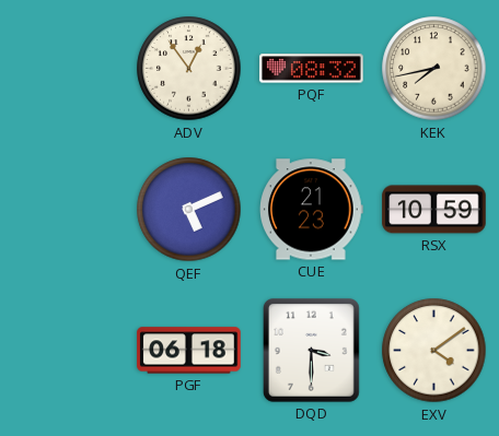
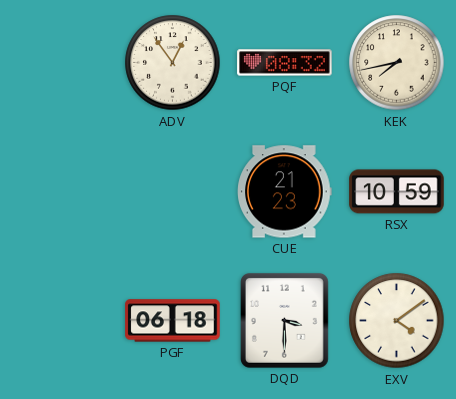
QEF: 5:11 -> none (189, 210)
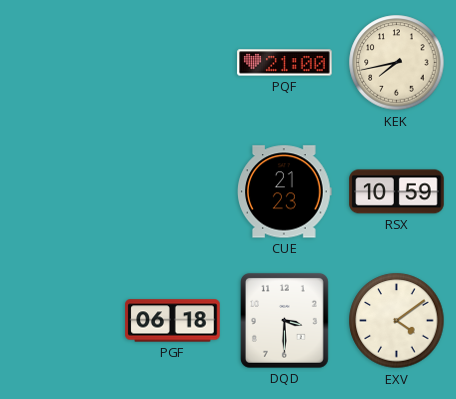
ADV: 12:54 -> none (173, 63)
PQF: 08:32 -> 21:00 (285, 63)
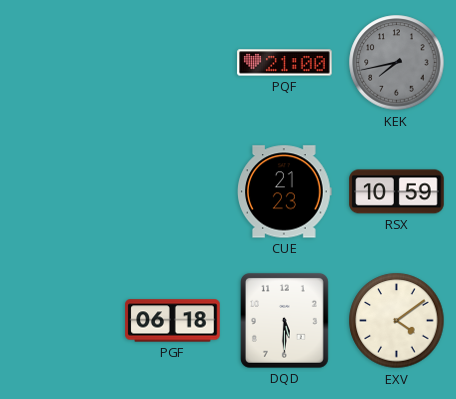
KEK dial: cream -> grey (397, 63)
DQD: 3:30 -> 5:30 (284, 320)
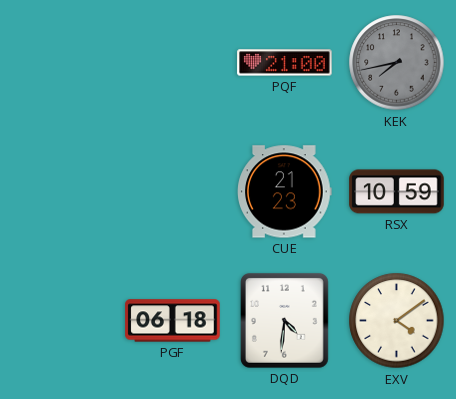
DQD: 5:30 -> 4:31 (284, 320)
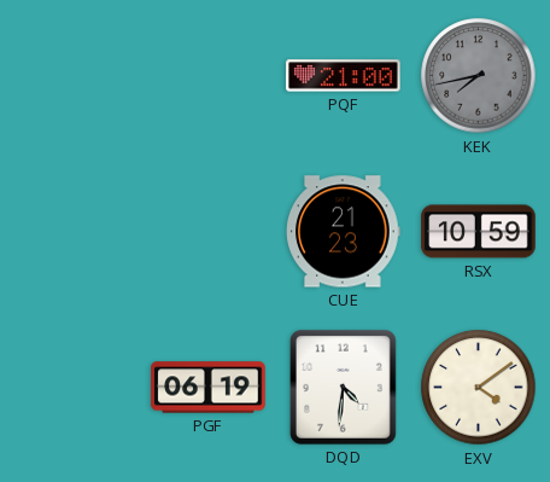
PGF: 06:18 -> 06:19 (209, 388)
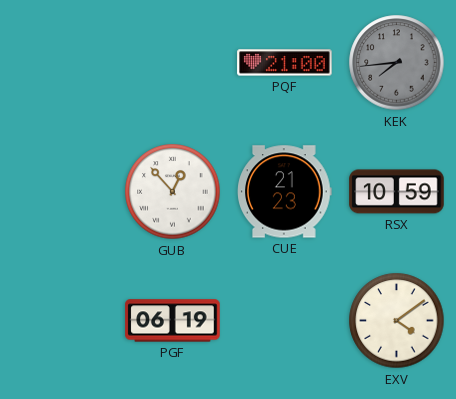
KEK: 7:43 -> 7:44 (397, 63)
GUB: none -> 12:53 (173, 192)
DQD: 4:31 -> none (343, 387)
